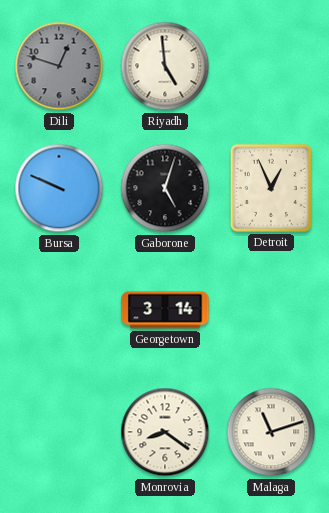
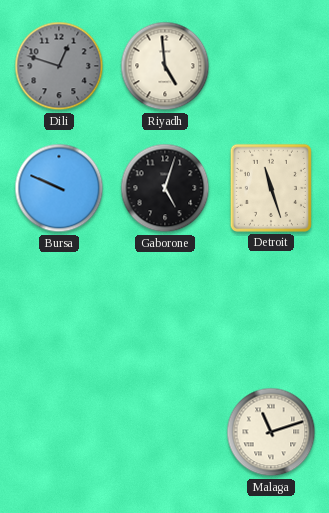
Detroit: 12:56 -> 11:27 (271, 188)
Georgetown: 3:14 -> none (165, 310)
Monrovia: 8:21 -> none (165, 432)
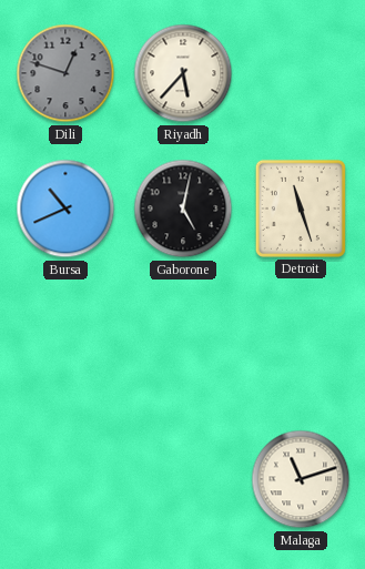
Riyadh: 4:59 -> 5:37 (183, 73)
Bursa: 9:49 -> 10:41 (65, 209)
Gaborone: 5:03 -> 5:02 (183, 209)
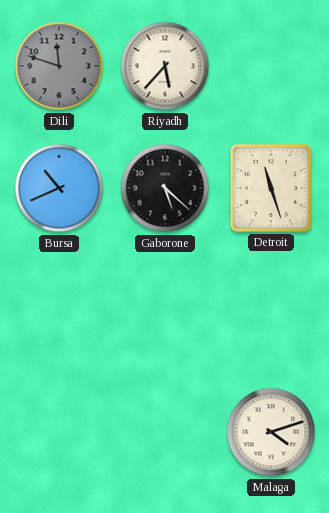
Dili: 12:48 -> 11:48 (59, 66)
Gaborone: 5:02 -> 5:22 (165, 188)
Malaga: 11:12 -> 4:12 (271, 432)
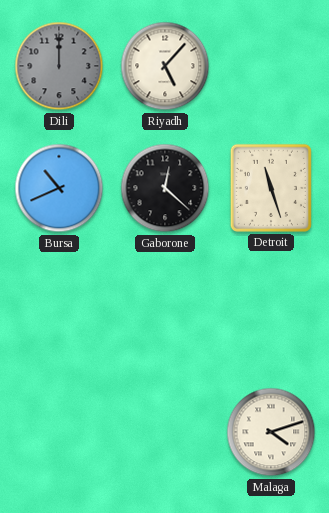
Dili: 11:48 -> 12:00 (59, 66)
Riyadh: 5:37 -> 5:07 (165, 66)
Gaborone: 5:22 -> 12:22 (165, 188)
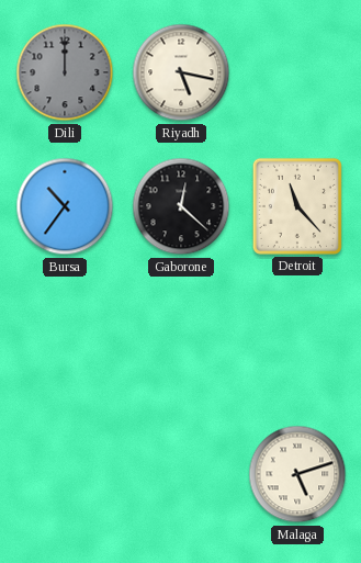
Riyadh: 5:07 -> 5:17 (181, 72)
Bursa: 10:41 -> 10:36 (65, 206)
Detroit: 11:27 -> 11:23 (297, 206)
Malaga: 4:12 -> 5:12 (297, 474)
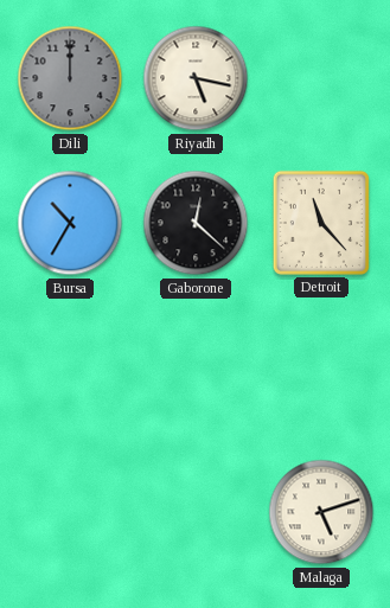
Bursa: 10:36 -> 10:35 (70, 223)
